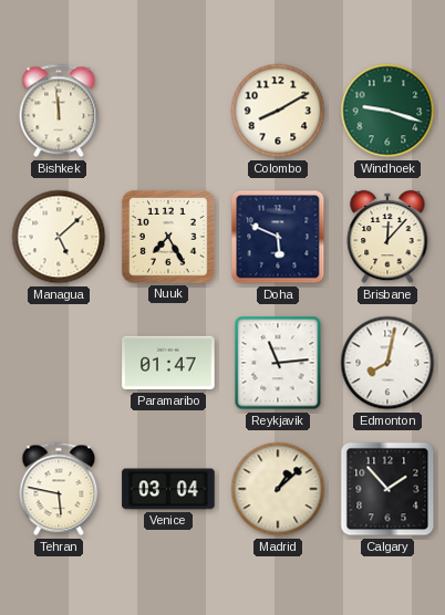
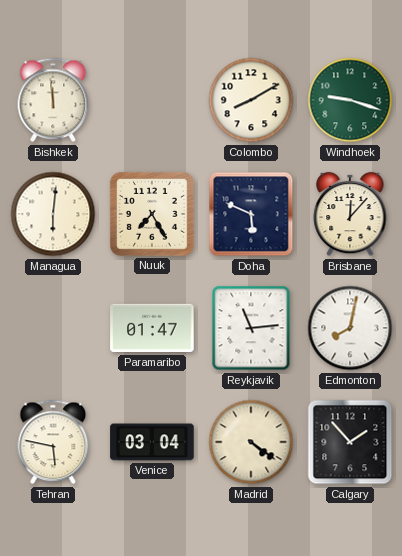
Managua: 5:08 -> 6:01 (53, 214)
Madrid: 1:08 -> 4:21 (251, 442)
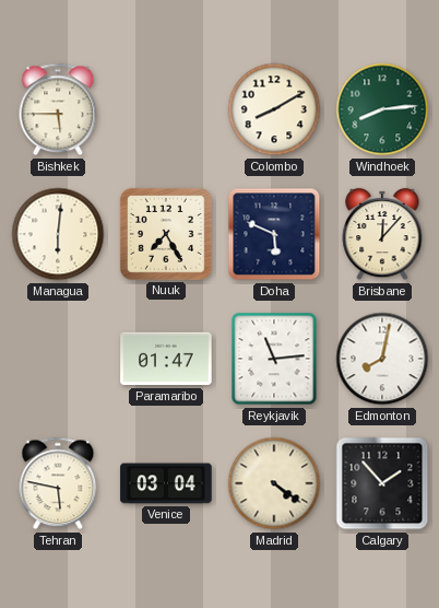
Bishkek: 11:59 -> 5:45 (58, 109)
Windhoek: 9:18 -> 8:14 (382, 109)
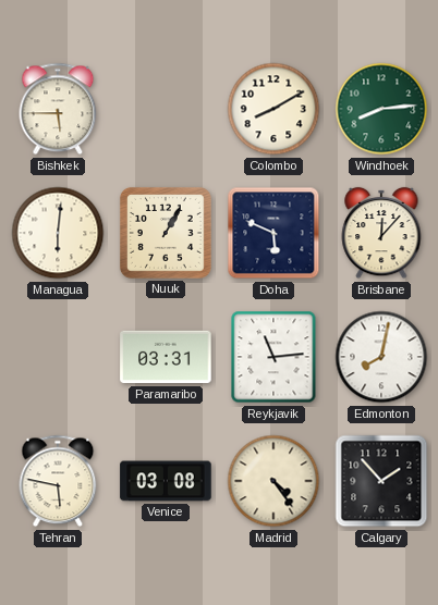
Nuuk: 7:25 -> 1:05 (166, 233)
Paramaribo: 01:47 -> 03:31 (166, 357)
Venice: 03:04 -> 03:08 (166, 481)
Madrid: 4:21 -> 4:24 (273, 481)
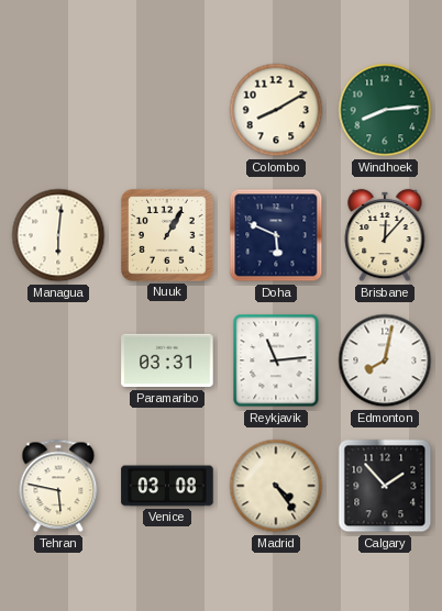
Bishkek: 5:45 -> none (58, 109)
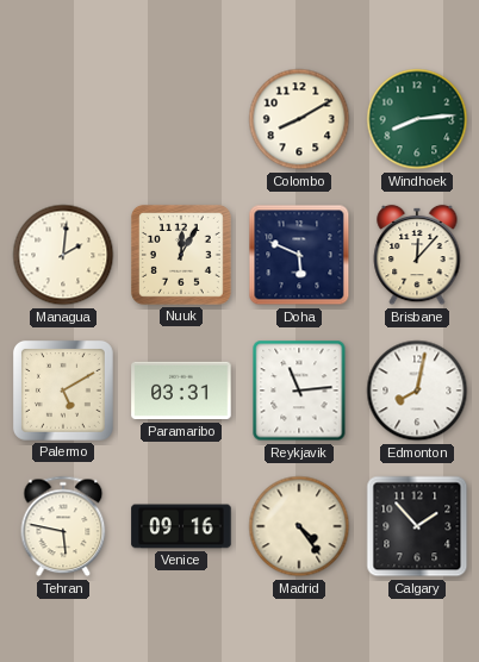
Managua: 6:01 -> 2:01 (63, 255)
Nuuk: 1:05 -> 12:05 (181, 255)
Palermo: none -> 5:10 (63, 391)
Venice: 03:08 -> 09:16 (181, 526)
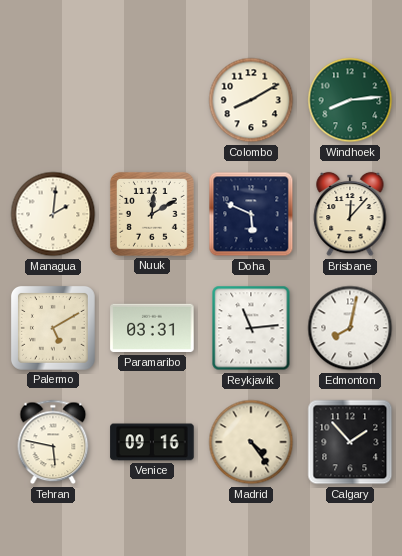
Nuuk: 12:05 -> 12:10 (152, 214)
